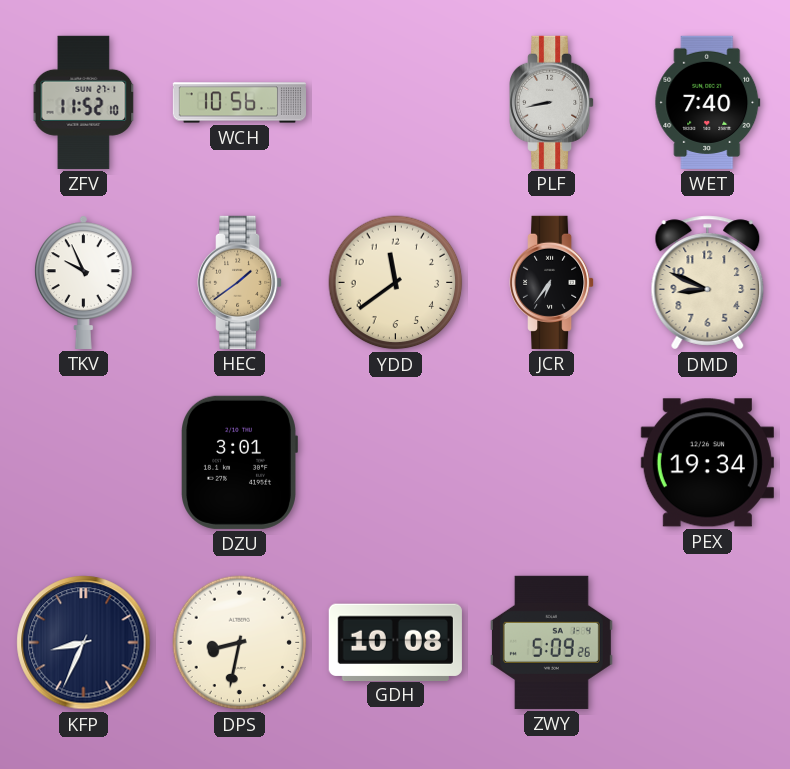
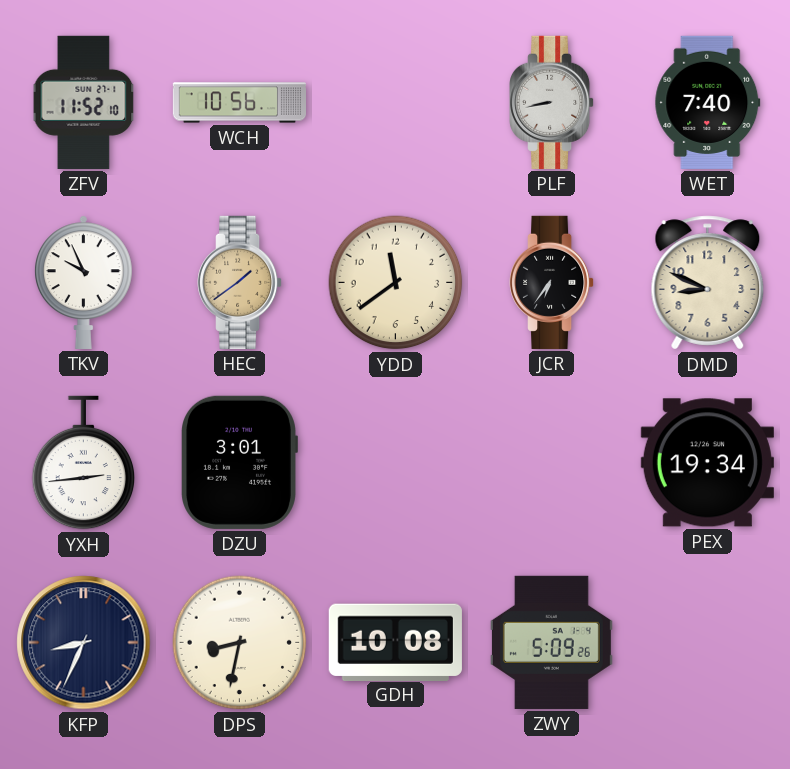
YXH: none -> 2:44 (84, 463)
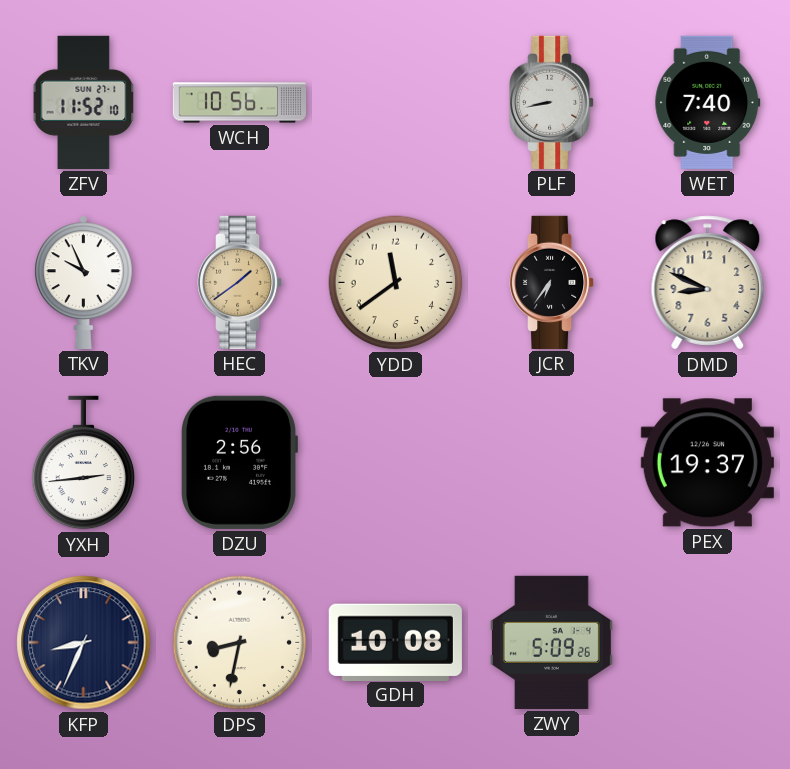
DZU: 3:01 -> 2:56 (240, 462)
PEX: 19:34 -> 19:37 (707, 463)
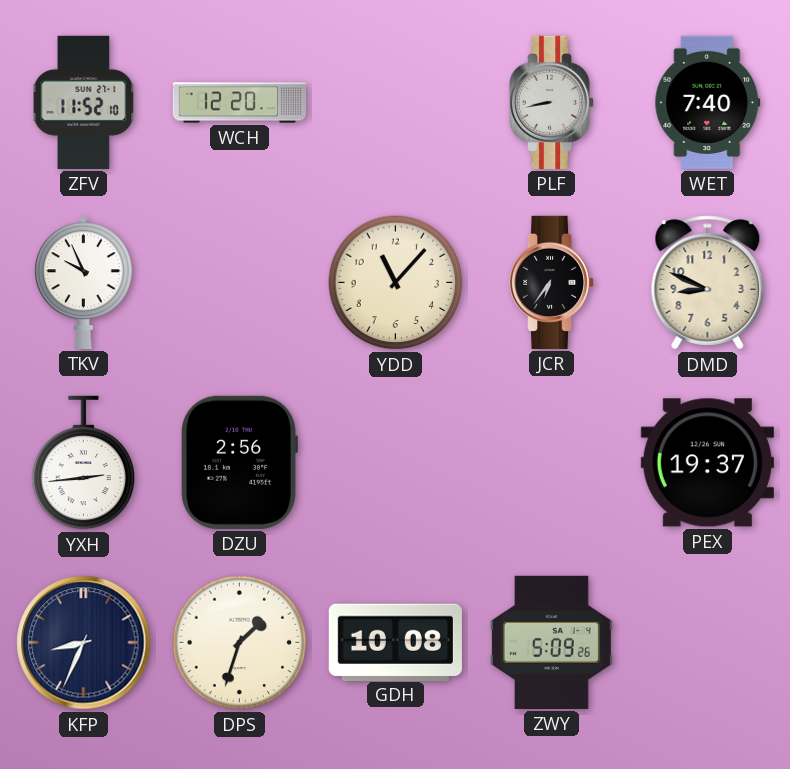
WCH: 10:56 -> 12:20 (239, 103)
HEC: 1:39 -> none (241, 282)
YDD: 11:39 -> 11:07 (396, 283)
DPS: 8:32 -> 1:33 (240, 643)
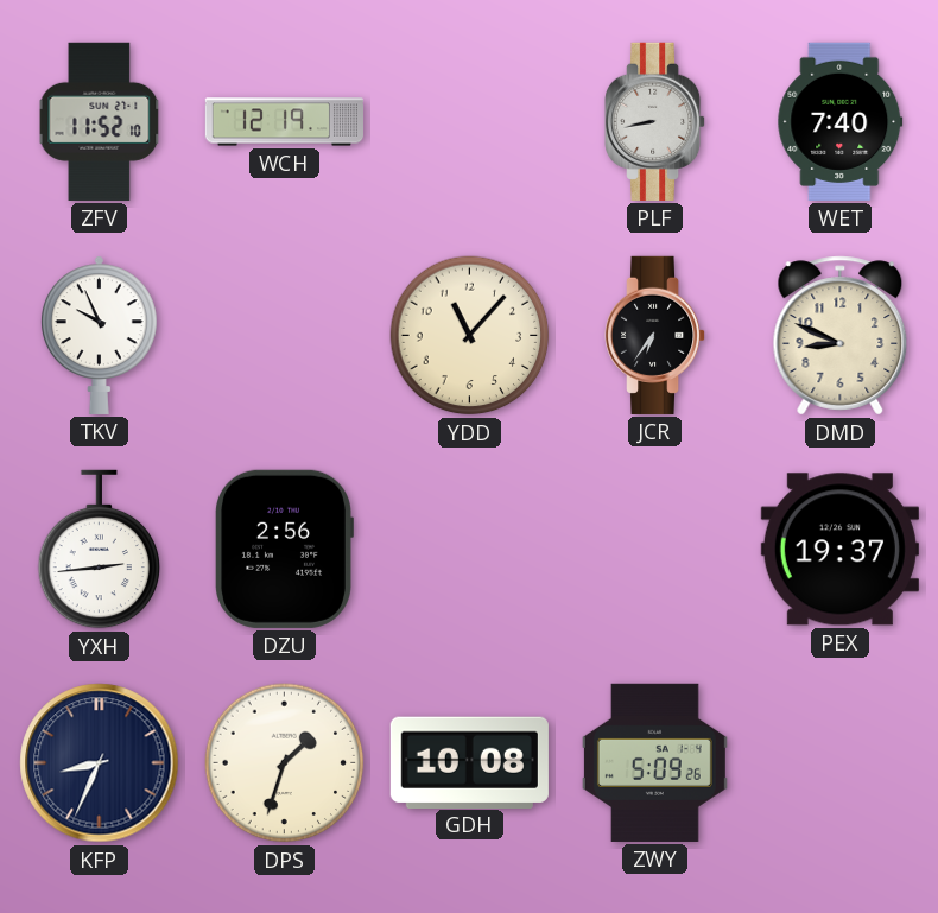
WCH: 12:20 -> 12:19 (284, 122)
